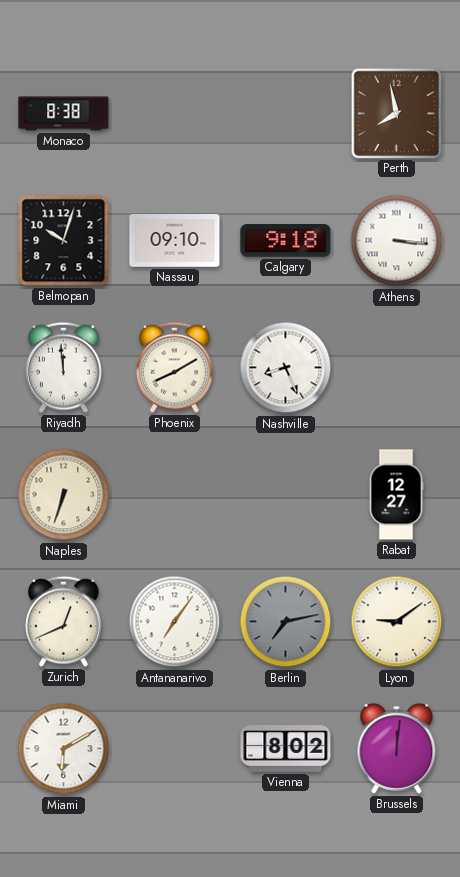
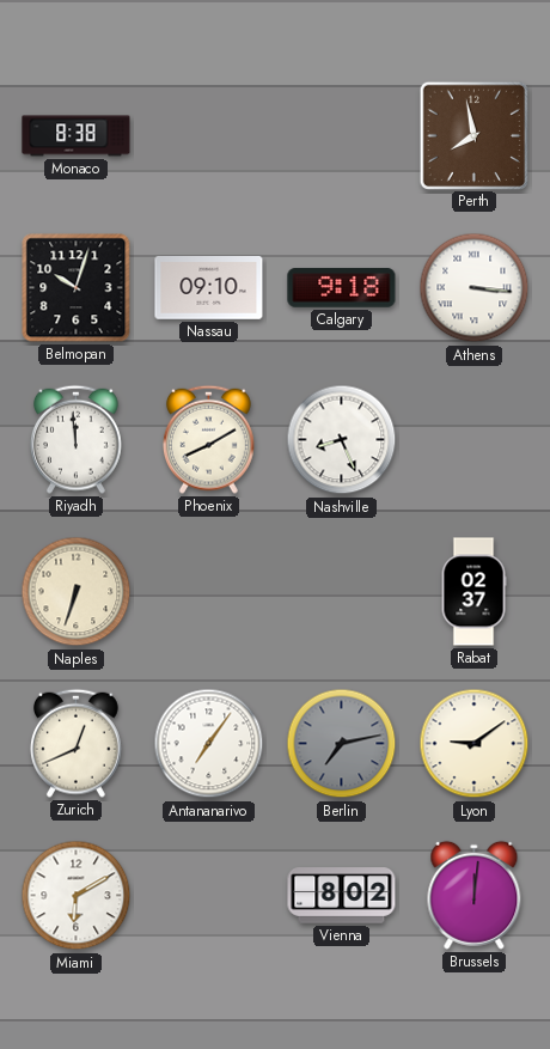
Rabat: 12:27 -> 02:37 (473, 592)
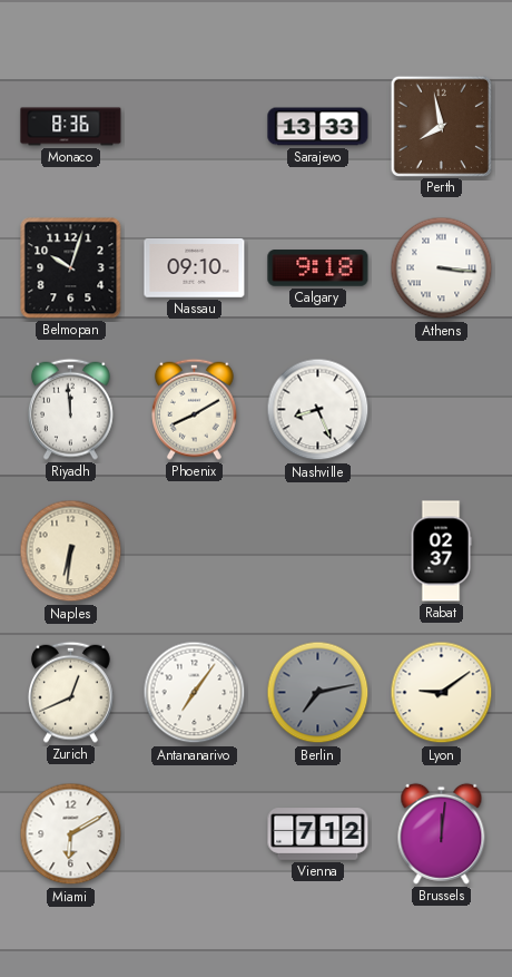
Monaco: 8:38 -> 8:36 (71, 127)
Sarajevo: none -> 13:33 (318, 127)
Naples: 6:33 -> 6:31 (71, 551)
Vienna: 8:02 -> 7:12 (318, 834)
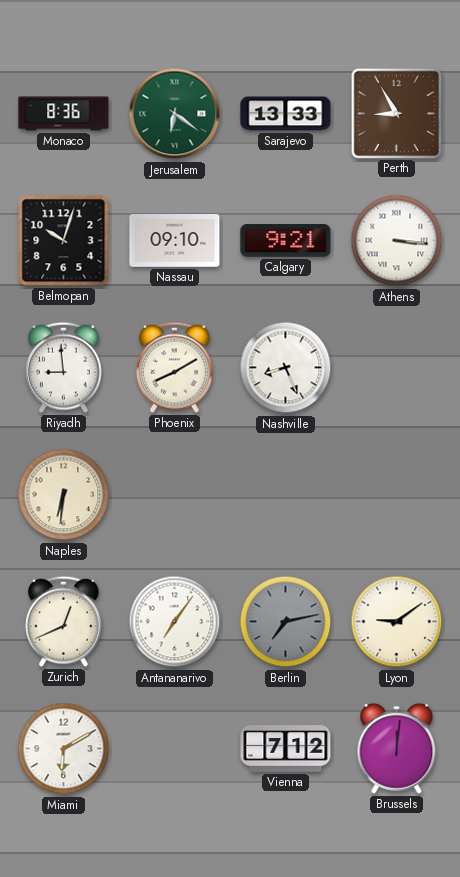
Jerusalem: none -> 6:21 (175, 114)
Perth: 7:58 -> 8:55 (396, 113)
Calgary: 9:18 -> 9:21 (286, 241)
Riyadh: 11:59 -> 8:59 (63, 367)
Rabat: 02:37 -> none (441, 551)
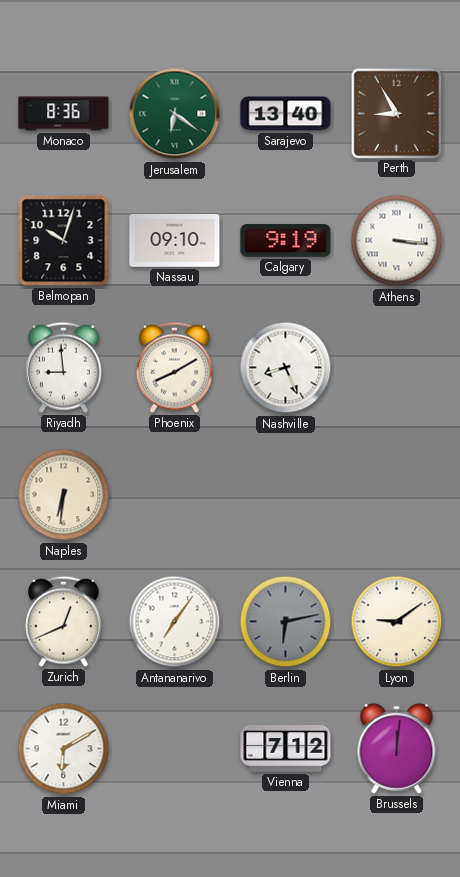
Sarajevo: 13:33 -> 13:40 (286, 114)
Calgary: 9:21 -> 9:19 (286, 241)
Berlin: 7:13 -> 6:13 (286, 622)
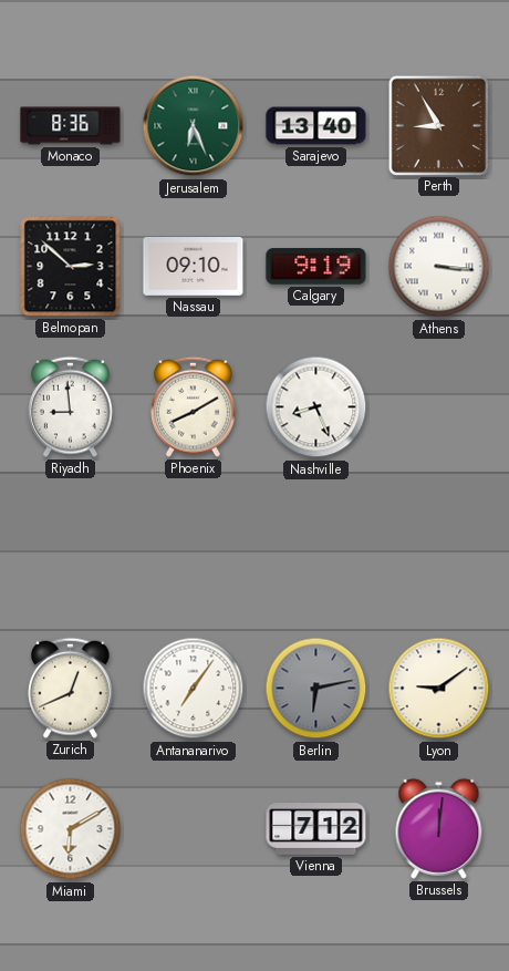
Jerusalem: 6:21 -> 6:26 (194, 126)
Belmopan: 10:03 -> 2:52 (71, 267)
Naples: 6:31 -> none (64, 495)
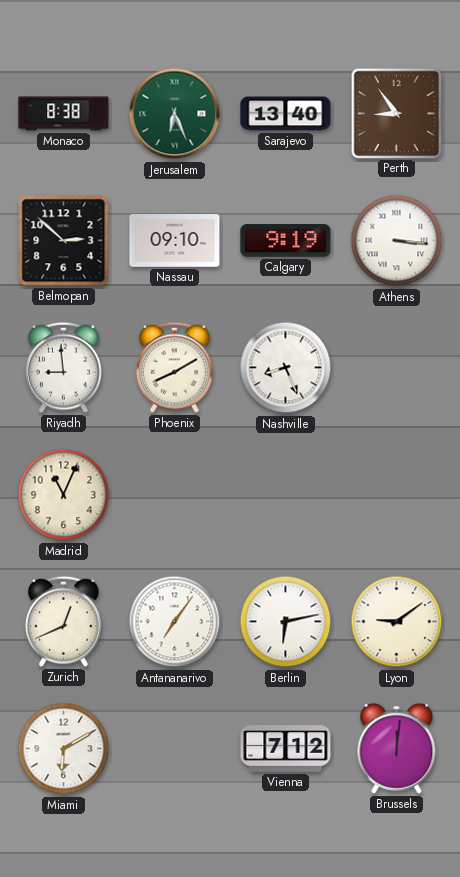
Monaco: 8:36 -> 8:38 (64, 114)
Perth: 8:55 -> 8:54 (396, 113)
Madrid: none -> 11:04 (64, 495)
Berlin dial: grey -> white (286, 622)
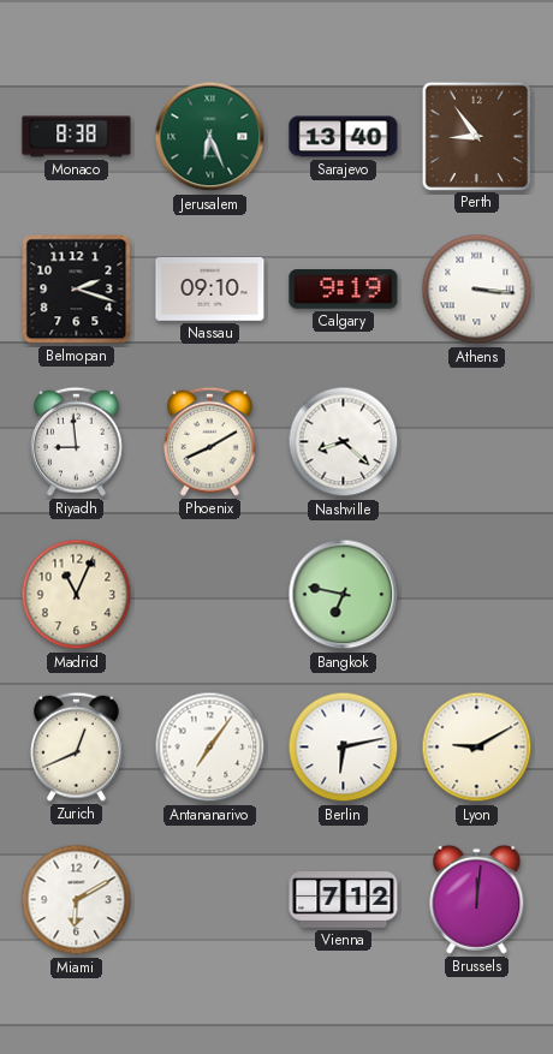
Belmopan: 2:52 -> 2:18 (77, 290)
Nashville: 8:26 -> 8:22 (344, 442)
Bangkok: none -> 6:47 (344, 595)
Lyon: 9:09 -> 9:10 (477, 748)
